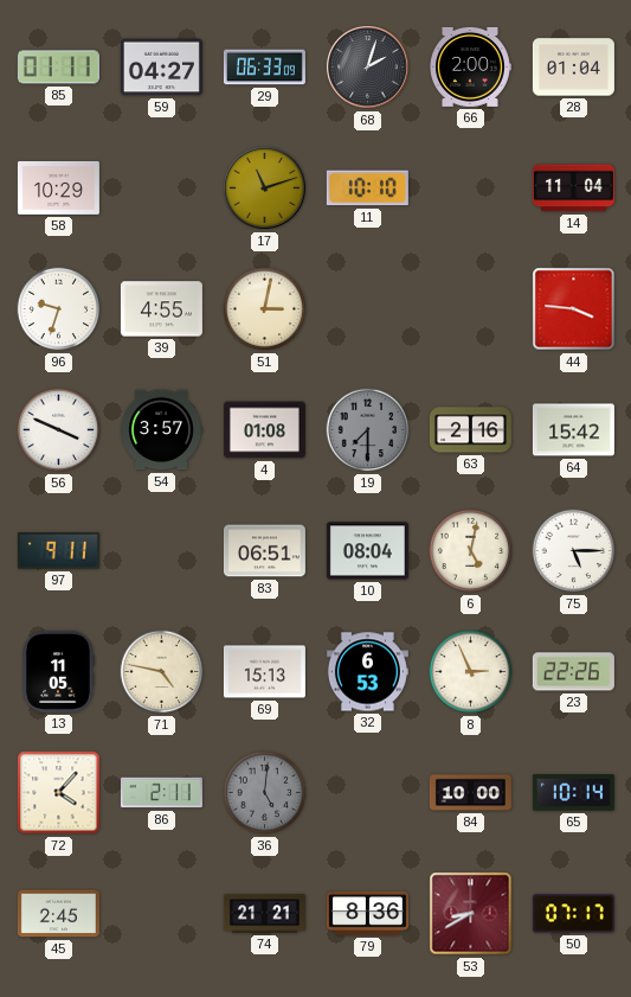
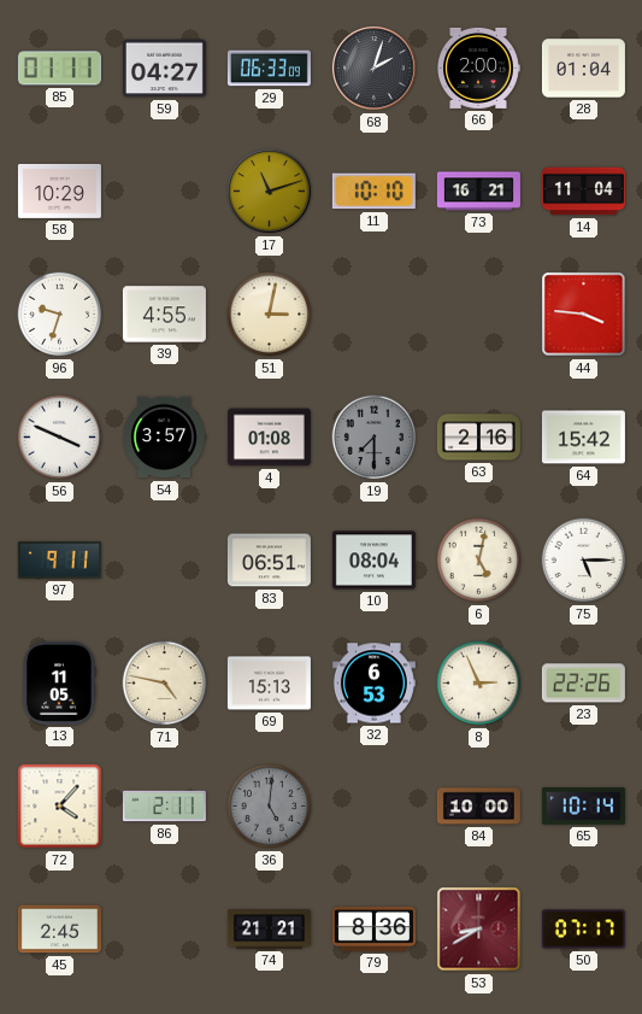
73: none -> 16:21 (478, 192)
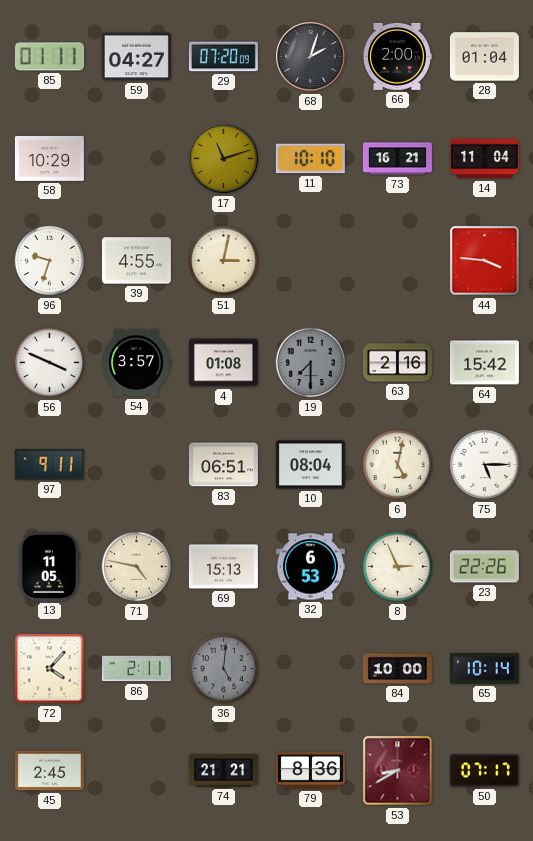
29: 06:33 -> 07:20 (223, 57)
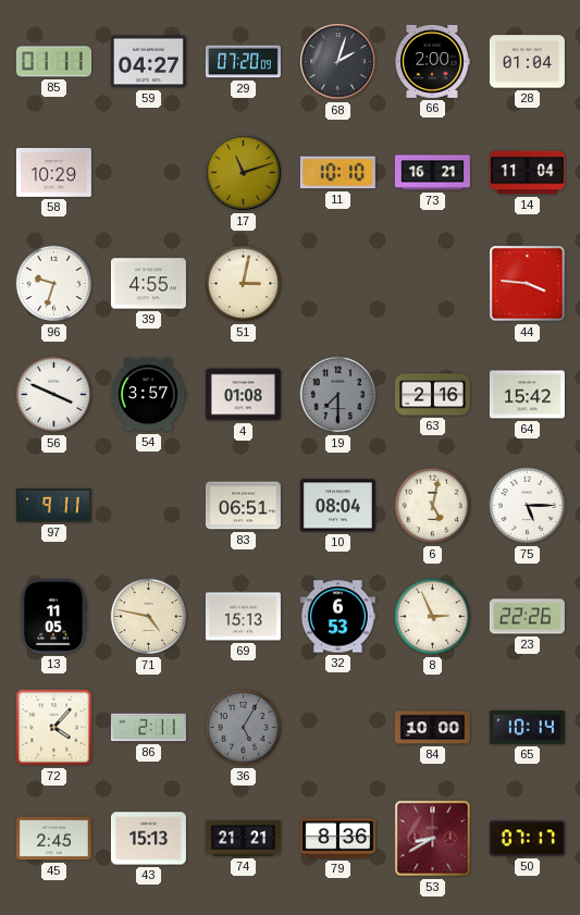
36: 5:01 -> 5:05 (244, 728)
43: none -> 15:13 (148, 839)
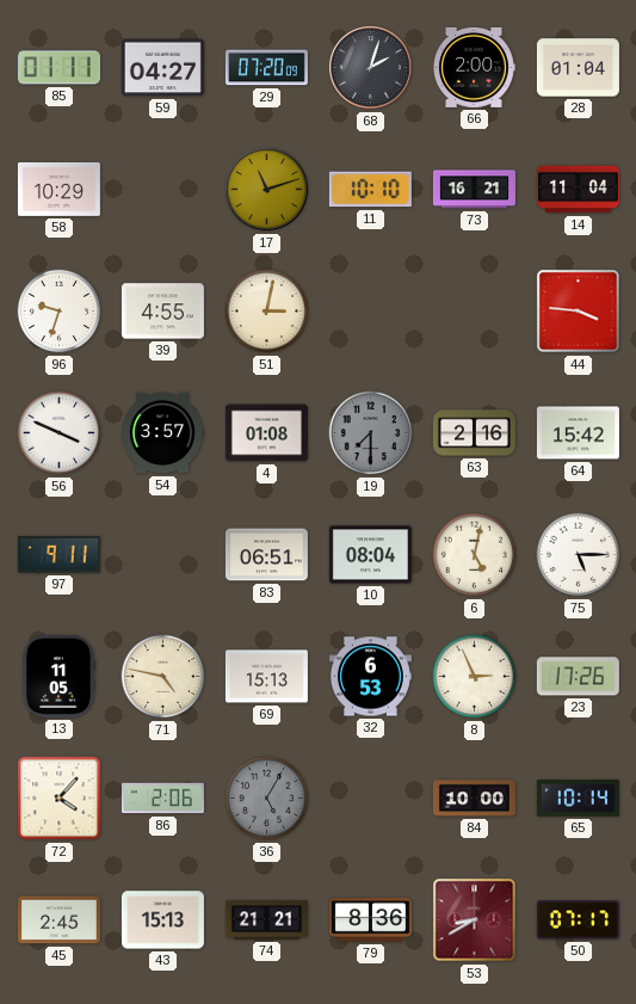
23: 22:26 -> 17:26 (578, 677)
86: 2:11 -> 2:06 (162, 799)
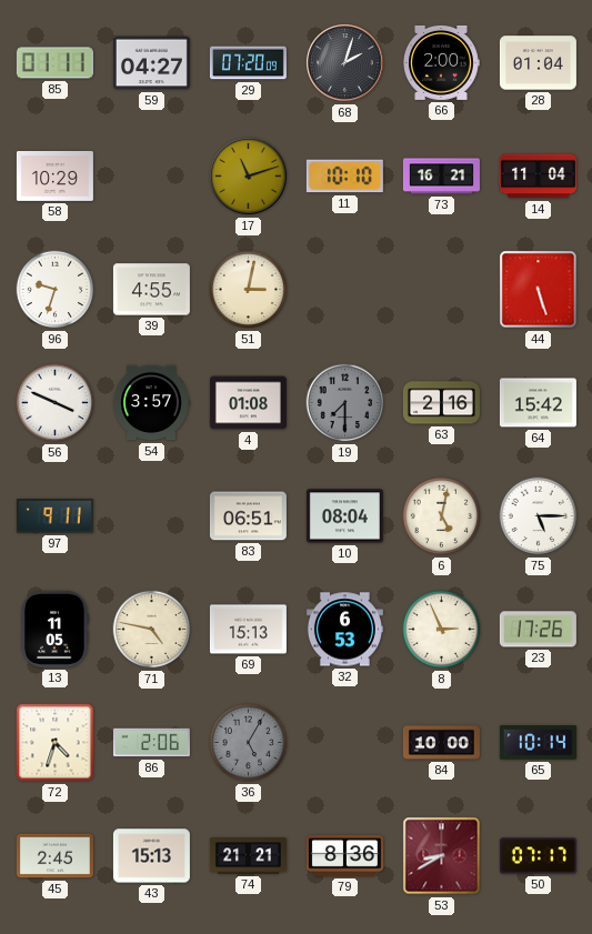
44: 3:46 -> 5:27 (539, 290)
72: 4:07 -> 4:33 (56, 743)
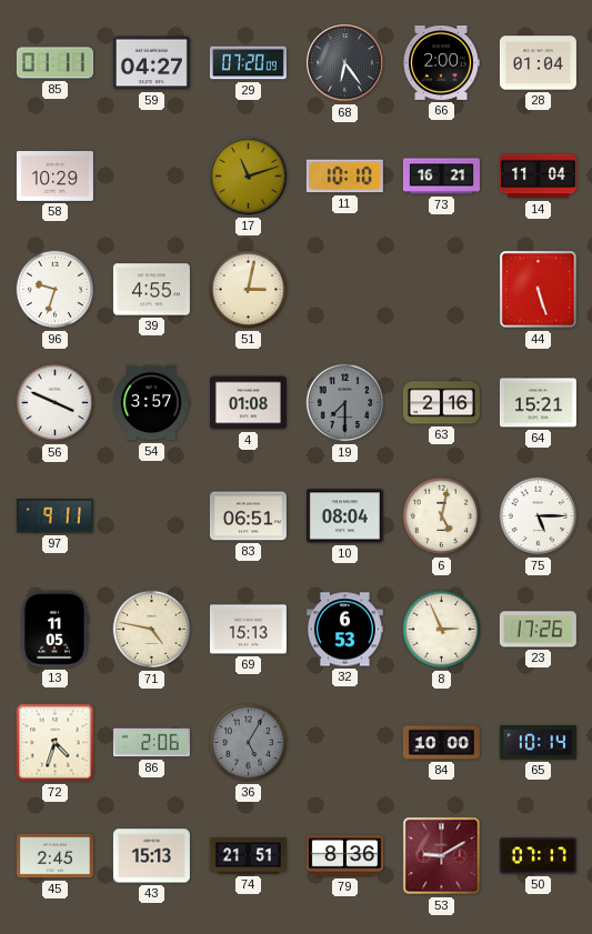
68: 2:03 -> 6:24 (345, 63)
64: 15:42 -> 15:21 (538, 403)
74: 21:21 -> 21:51 (248, 856)
53: 8:40 -> 9:10 (442, 856)
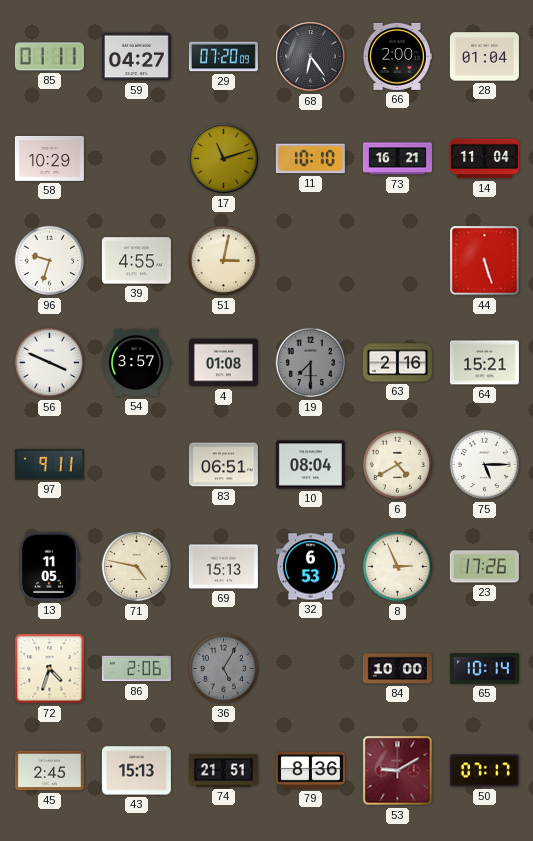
6: 5:02 -> 4:40 (398, 465)
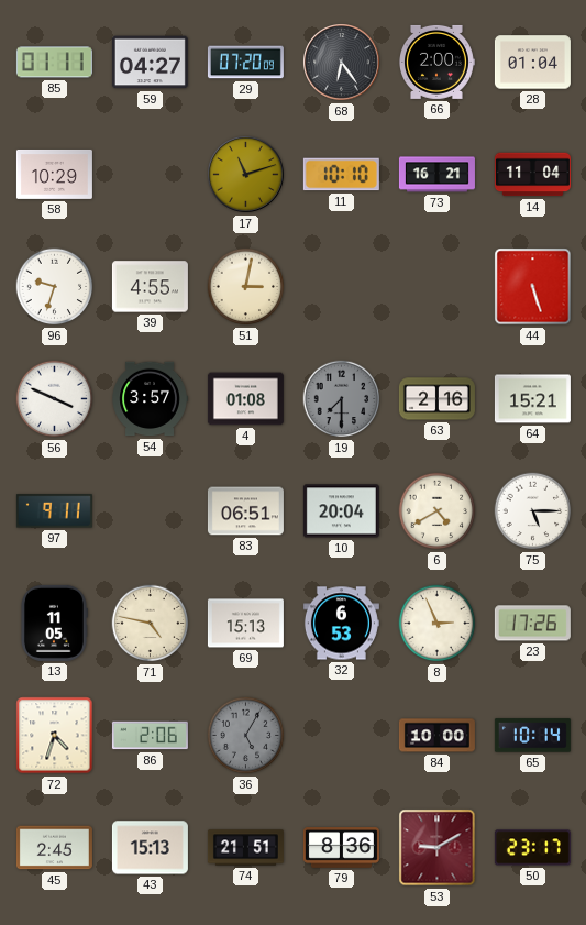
10: 08:04 -> 20:04 (341, 511)
50: 07:17 -> 23:17 (532, 848)
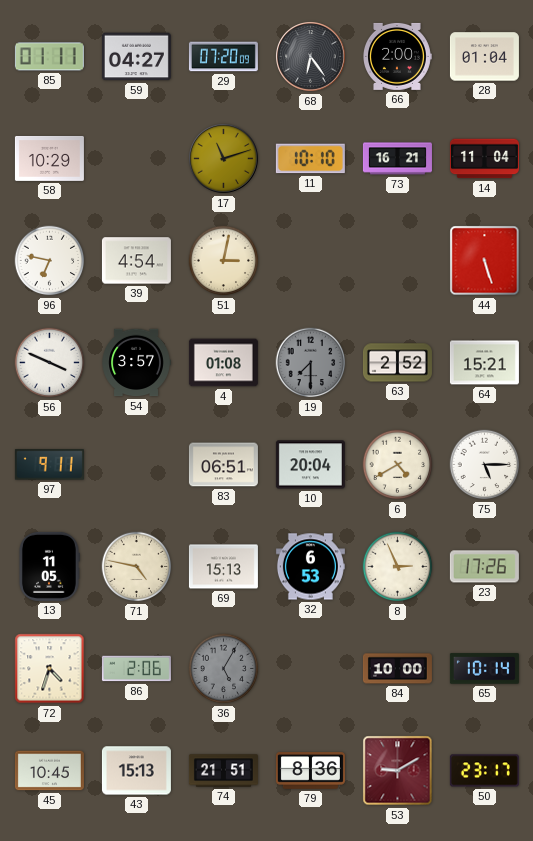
96: 9:33 -> 6:47 (50, 261)
39: 4:55 -> 4:54 (136, 261)
63: 2:16 -> 2:52 (397, 363)
45: 2:45 -> 10:45 (49, 771)
